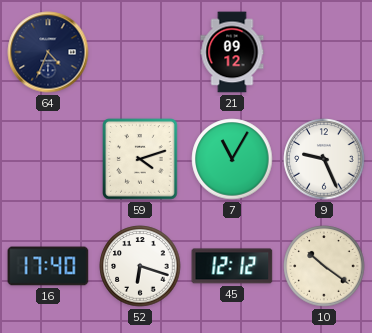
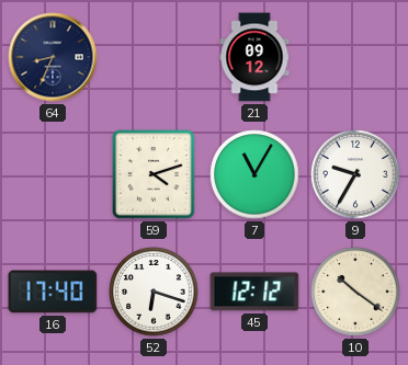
64: 4:34 -> 8:34 (53, 57)
9: 9:26 -> 9:35 (355, 174)
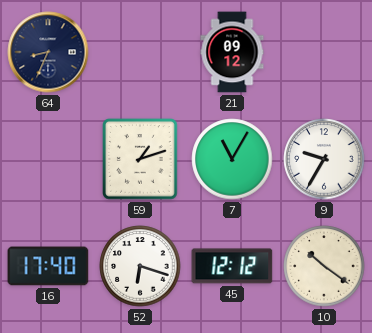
59: 4:12 -> 1:12 (141, 159)
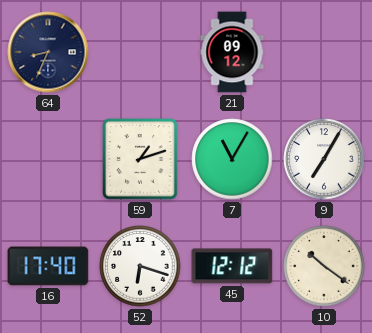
9: 9:35 -> 7:05 (324, 159)
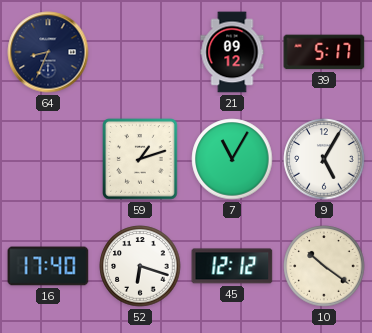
39: none -> 5:17 (324, 52)
9: 7:05 -> 5:05 (324, 159)
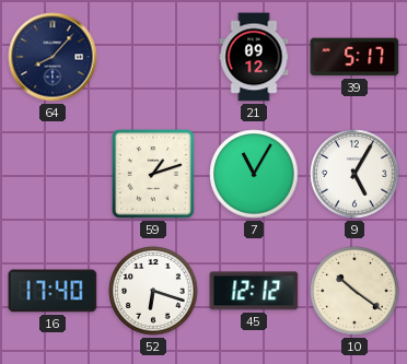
64: 8:34 -> 8:07 (53, 57)
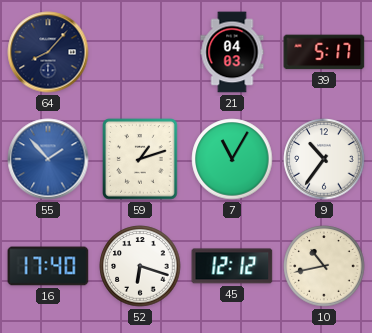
21: 09:12 -> 04:03 (232, 52)
55: none -> 1:53 (48, 159)
9: 5:05 -> 10:36 (324, 159)
10: 10:21 -> 10:43 (324, 266)
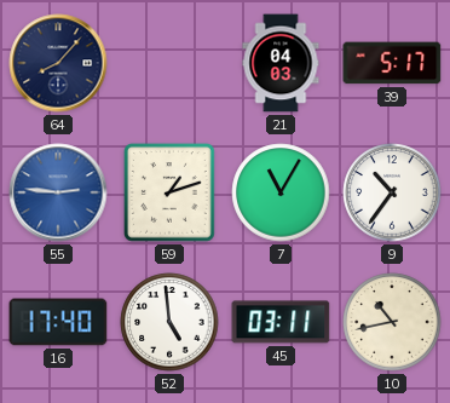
55: 1:53 -> 2:46 (58, 192)
52: 6:18 -> 4:59 (169, 322)
45: 12:12 -> 03:11 (281, 322)
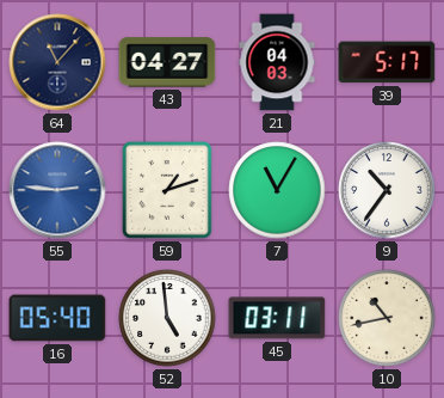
64: 8:07 -> 11:07 (57, 62)
43: none -> 04:27 (167, 62)
16: 17:40 -> 05:40 (57, 318)
